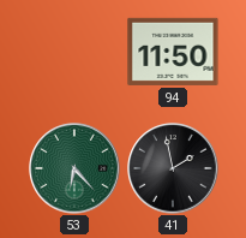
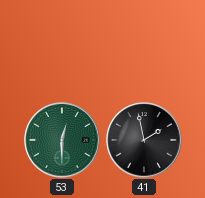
94: 11:50 -> none (173, 52)
53: 6:23 -> 12:30 (62, 140)
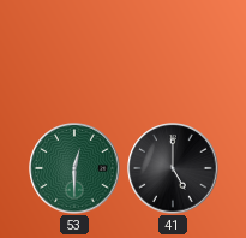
41: 1:58 -> 5:00 (173, 168)
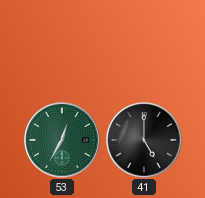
53: 12:30 -> 12:35 (62, 140)
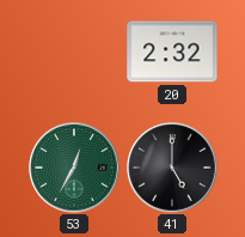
20: none -> 2:32 (172, 51)
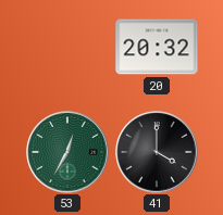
20: 2:32 -> 20:32 (157, 47)
41: 5:00 -> 4:00 (157, 152)
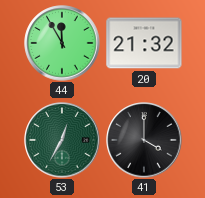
44: none -> 11:55 (62, 43)
20: 20:32 -> 21:32 (144, 43)
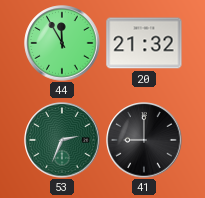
53: 12:35 -> 2:34 (62, 140)
41: 4:00 -> 9:00 (144, 140)
